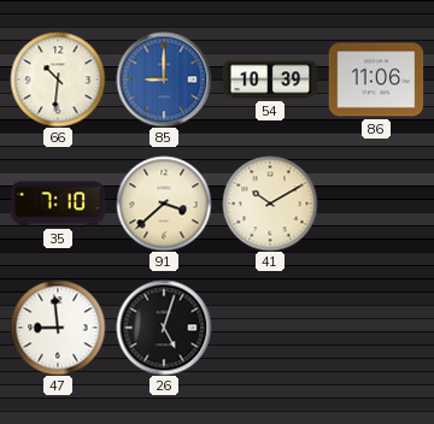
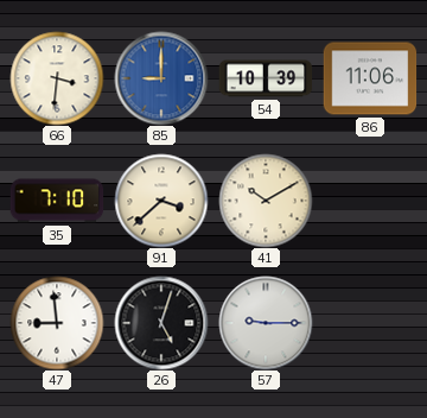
66: 10:31 -> 3:31 (57, 78)
57: none -> 9:15 (266, 323)
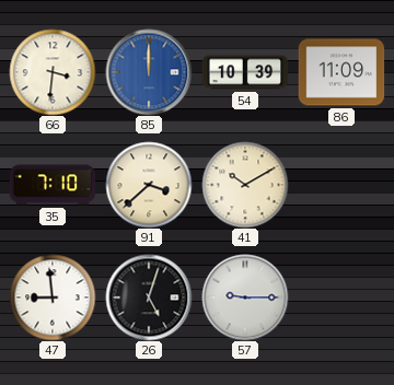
85: 9:00 -> 12:00 (149, 72)
86: 11:06 -> 11:09 (341, 72)
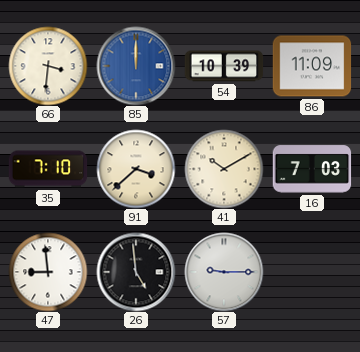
16: none -> 7:03 (312, 169)
26: 5:03 -> 4:59 (136, 272)
